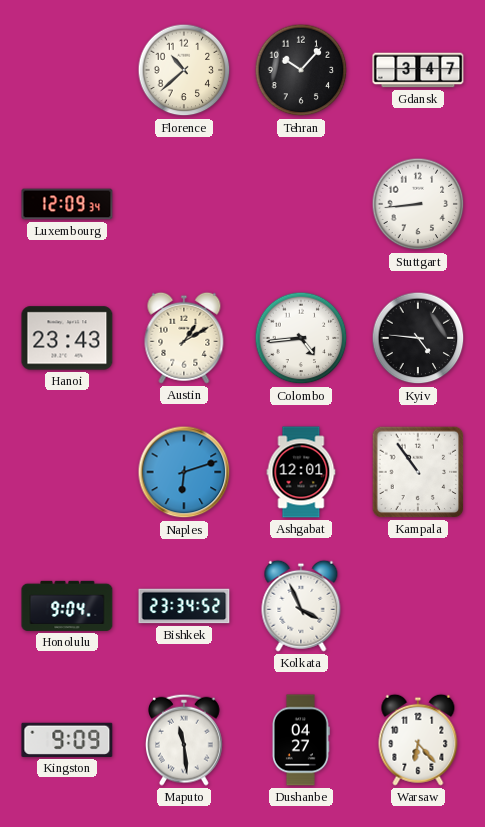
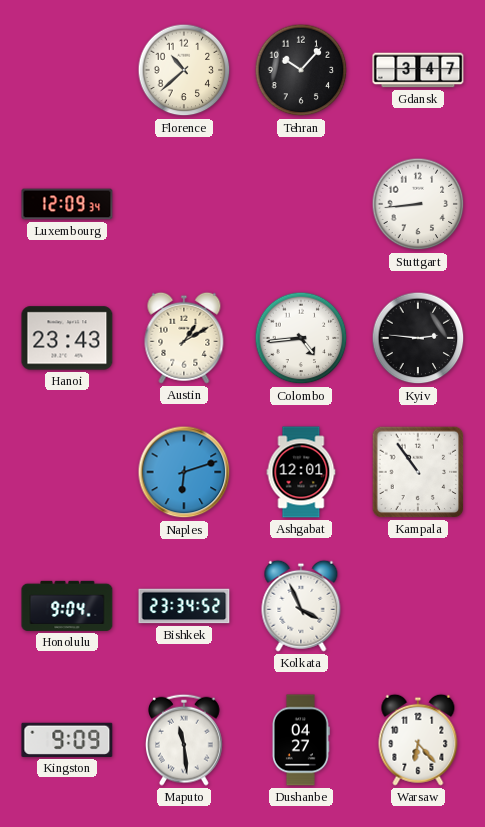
Kyiv: 4:46 -> 2:46 (418, 338)
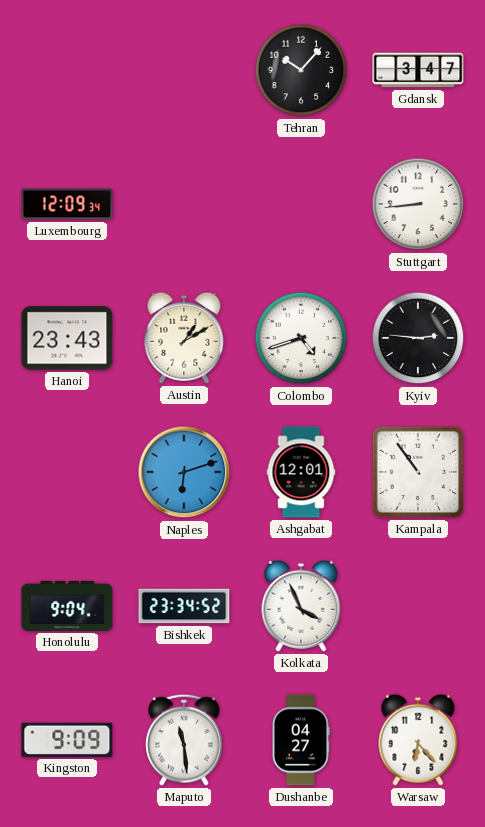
Florence: 10:38 -> none (184, 70)
Colombo: 4:44 -> 4:42 (301, 338)
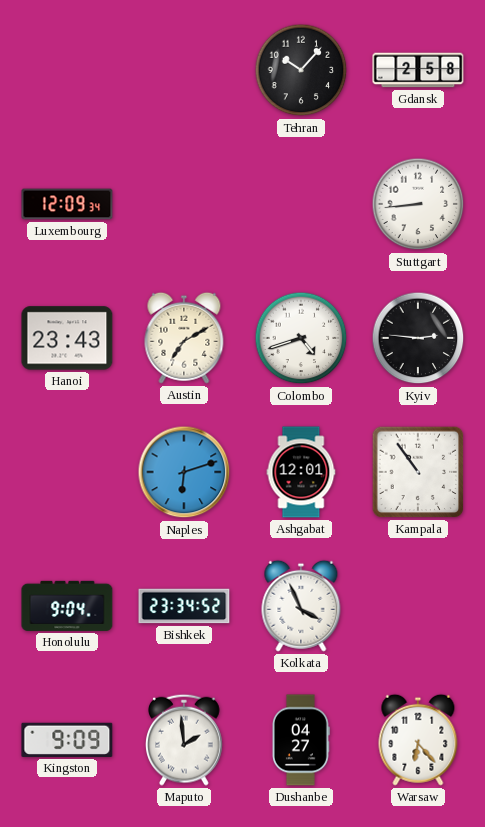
Gdansk: 3:47 -> 2:58 (418, 70)
Austin: 1:10 -> 7:10 (184, 338)
Maputo: 11:29 -> 1:59 (185, 740)
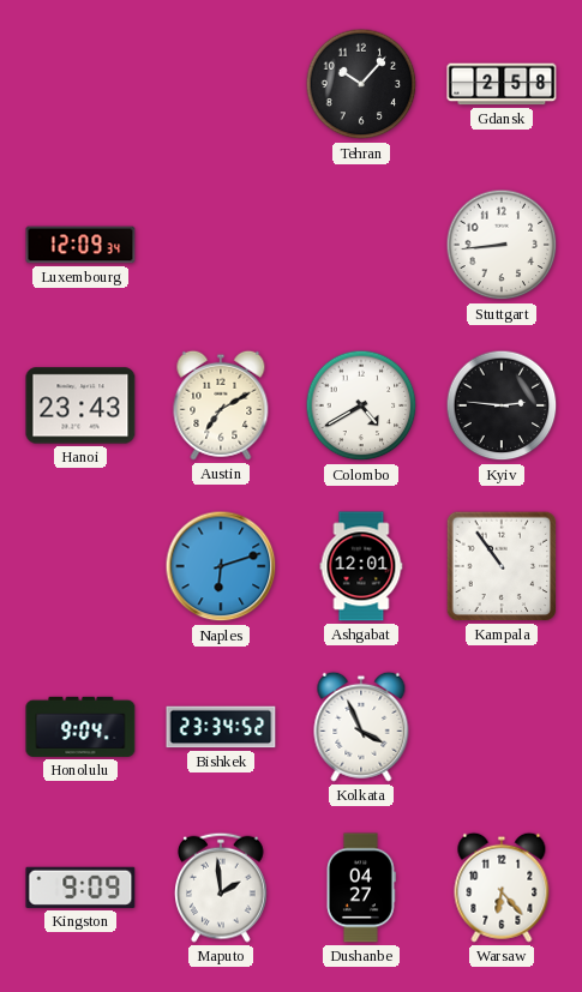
Colombo: 4:42 -> 4:40 (361, 405)
